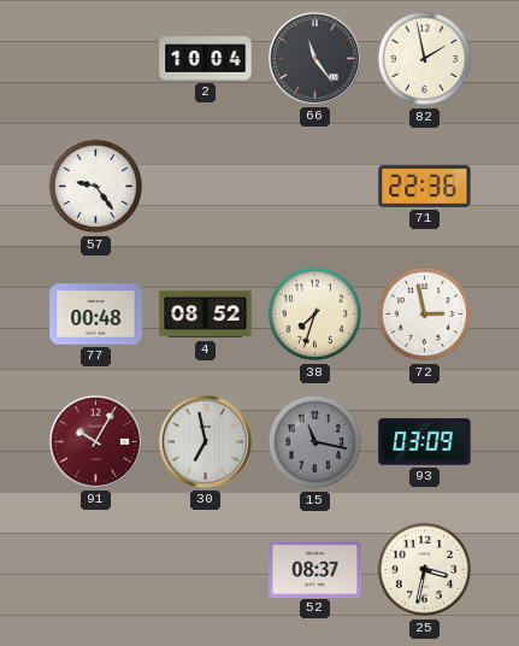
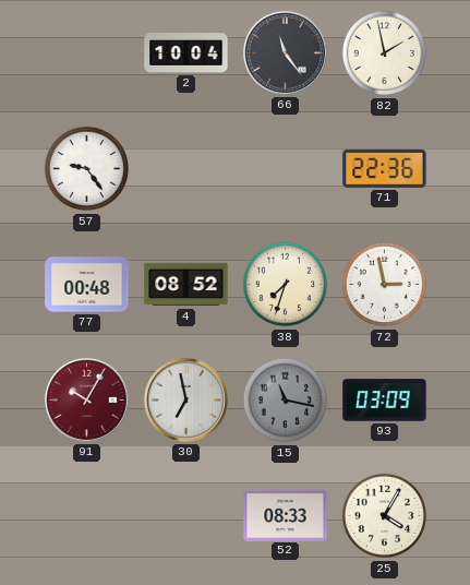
52: 08:37 -> 08:33 (286, 515)
25: 3:32 -> 4:05 (385, 516)
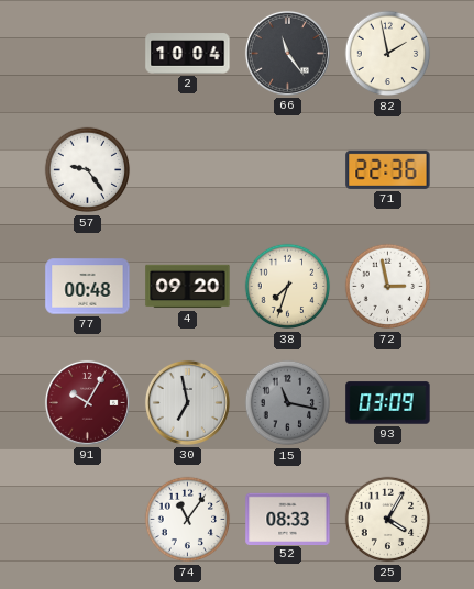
4: 08:52 -> 09:20 (188, 287)
74: none -> 11:06 (188, 520)
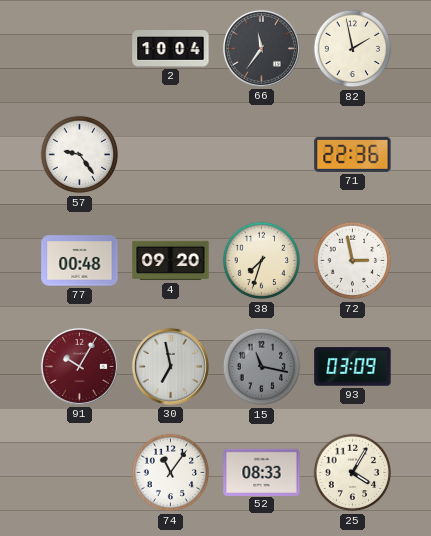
66: 11:24 -> 11:36 (261, 48)
